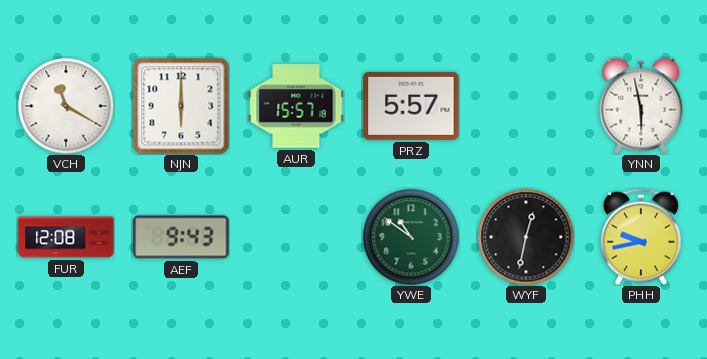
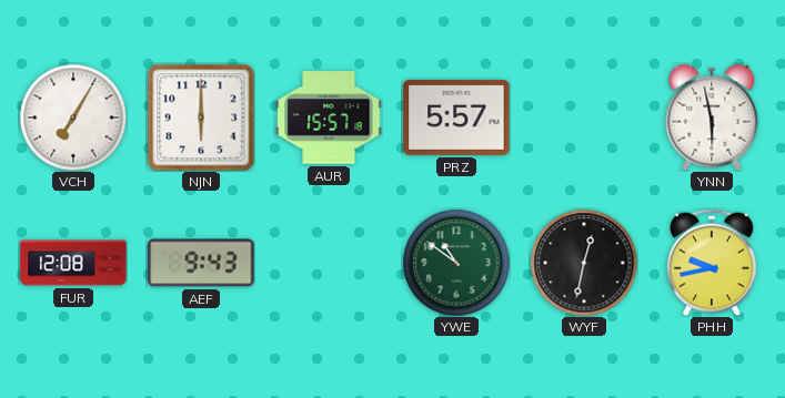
VCH: 11:20 -> 7:05 (73, 118)
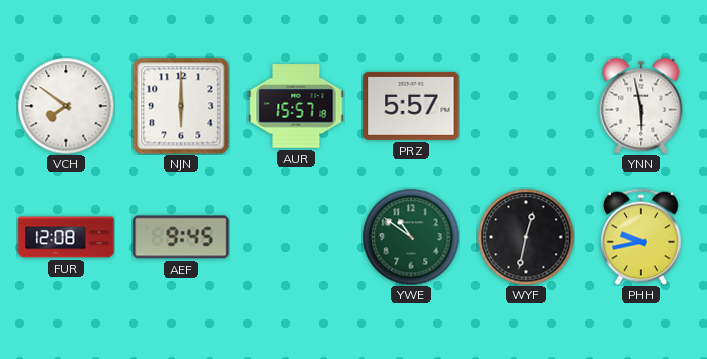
VCH: 7:05 -> 7:51 (66, 106)
AEF: 9:43 -> 9:45 (181, 237)
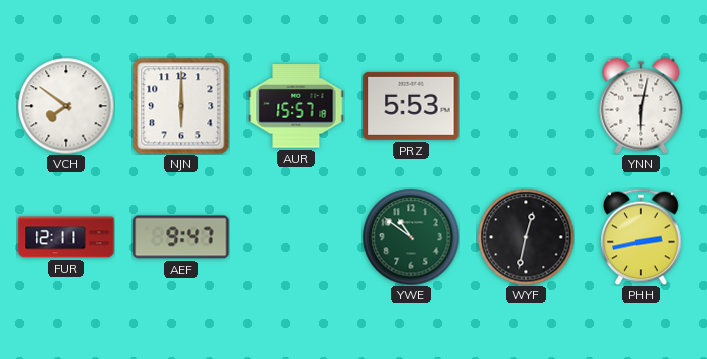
PRZ: 5:57 -> 5:53 (411, 106)
YNN: 5:58 -> 6:02 (641, 106)
FUR: 12:08 -> 12:11 (66, 237)
AEF: 9:45 -> 9:47 (181, 237)
PHH: 9:43 -> 2:43 (641, 237)
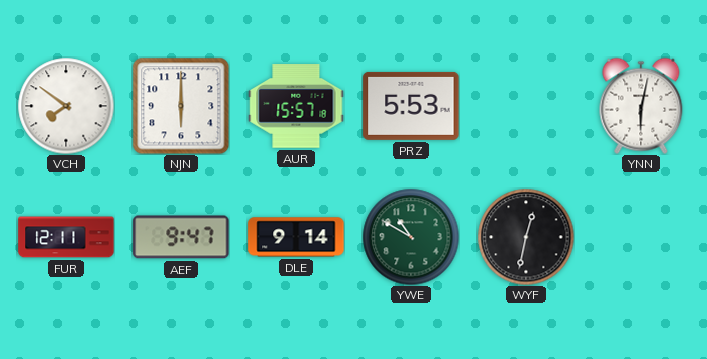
DLE: none -> 9:14 (296, 237)
YWE: 10:51 -> 10:50 (411, 237)
PHH: 2:43 -> none (641, 237)
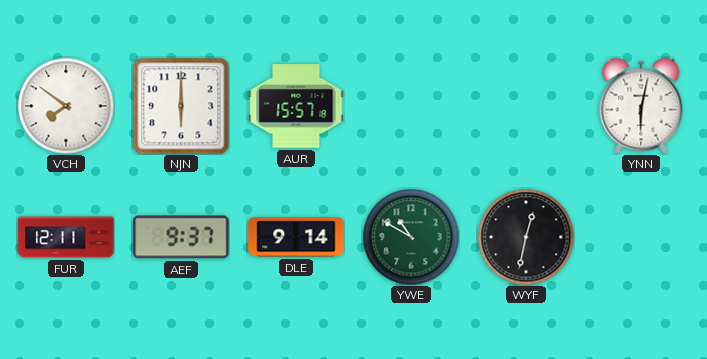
PRZ: 5:53 -> none (411, 106)
AEF: 9:47 -> 9:37 (181, 237)
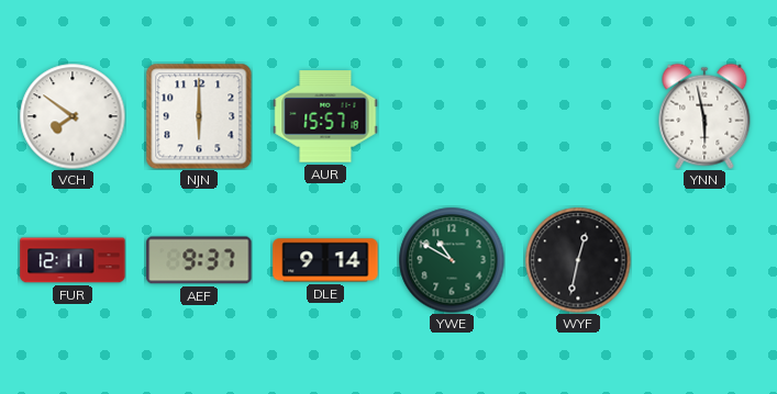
YNN: 6:02 -> 5:58 (704, 116)
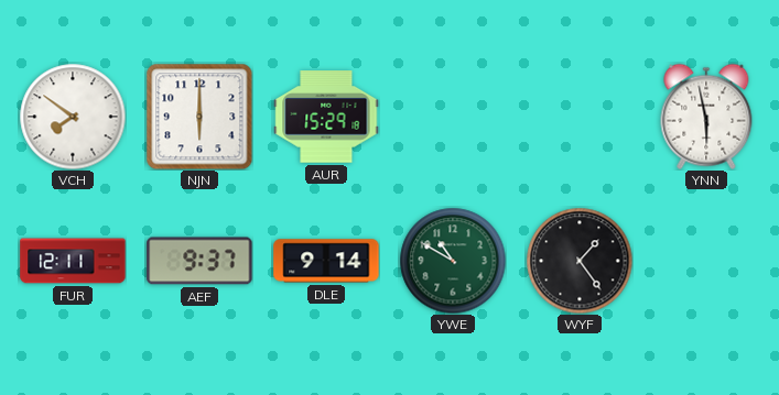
AUR: 15:57 -> 15:29 (326, 117)
WYF: 12:32 -> 1:24 (580, 261)
